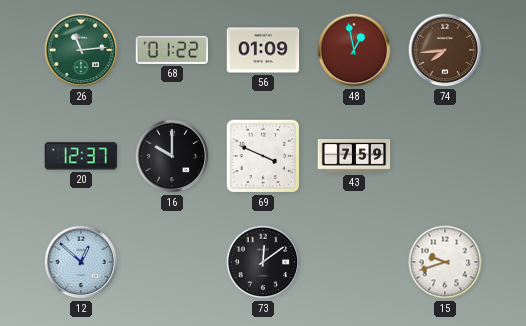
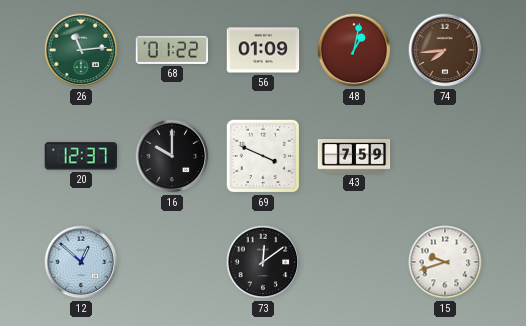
48: 12:58 -> 1:02 (354, 50)
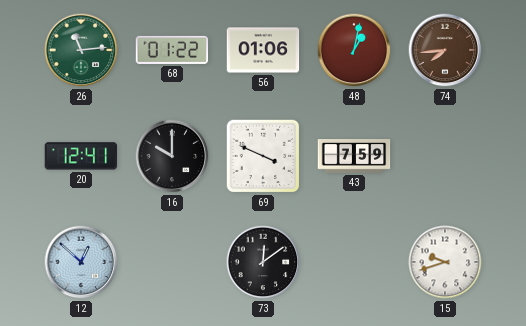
56: 01:09 -> 01:06 (263, 50)
20: 12:37 -> 12:41 (81, 156)
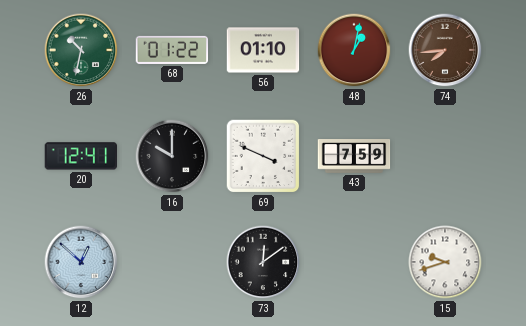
26: 11:14 -> 10:32 (81, 50)
56: 01:06 -> 01:10 (263, 50)
